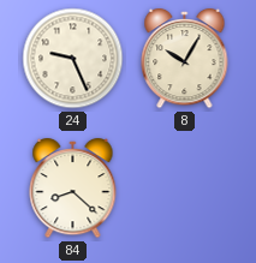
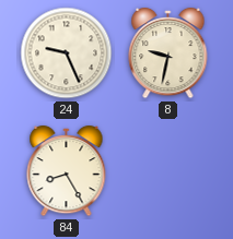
8: 10:05 -> 9:32 (168, 53)
84: 8:22 -> 8:25 (67, 171)
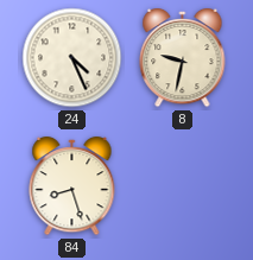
24: 9:26 -> 4:26 (72, 58)
84: 8:25 -> 8:27 (72, 186)
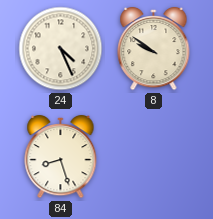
8: 9:32 -> 9:51 (154, 49)
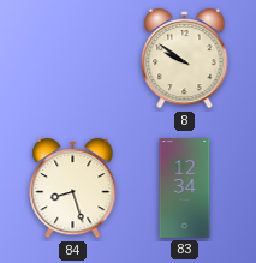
24: 4:26 -> none (61, 49)
83: none -> 12:34 (185, 189)
